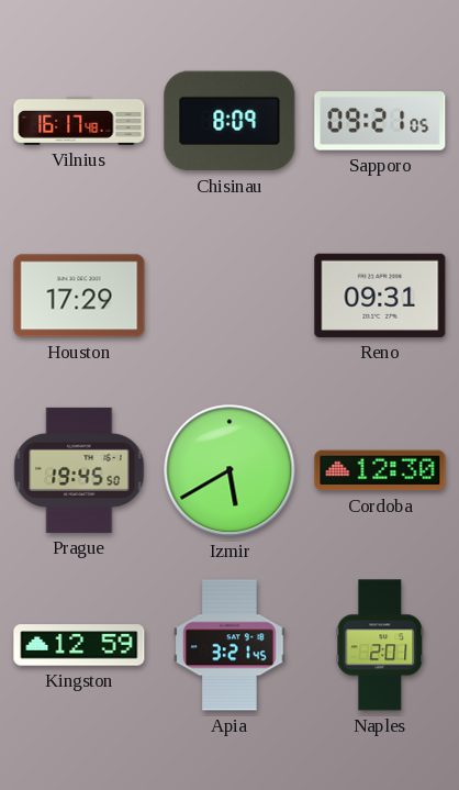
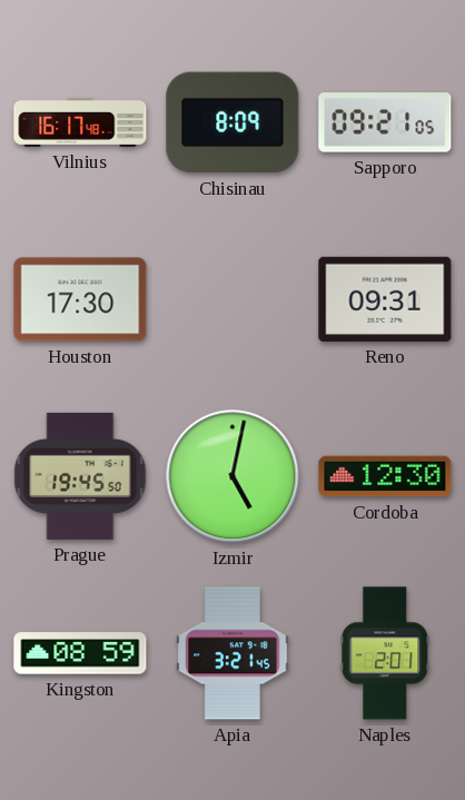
Houston: 17:29 -> 17:30 (80, 299)
Izmir: 5:40 -> 5:02 (233, 476)
Kingston: 12:59 -> 08:59 (80, 653)
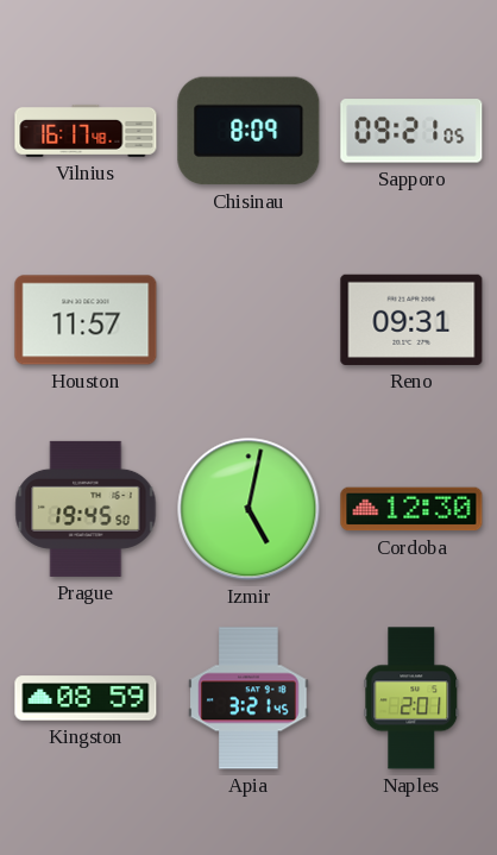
Houston: 17:30 -> 11:57 (86, 320)
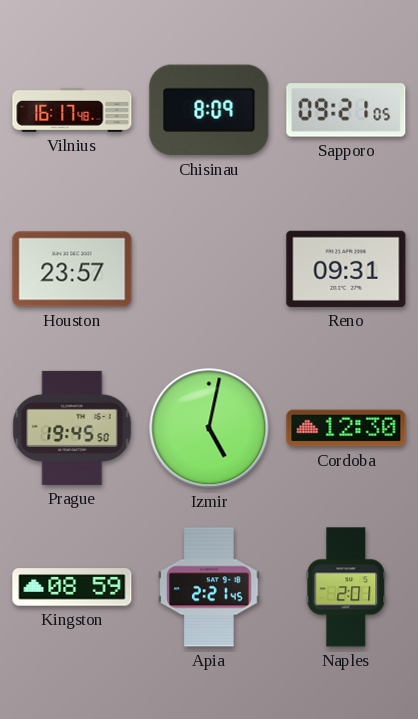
Houston: 11:57 -> 23:57 (72, 269)
Apia: 3:21 -> 2:21 (209, 587)
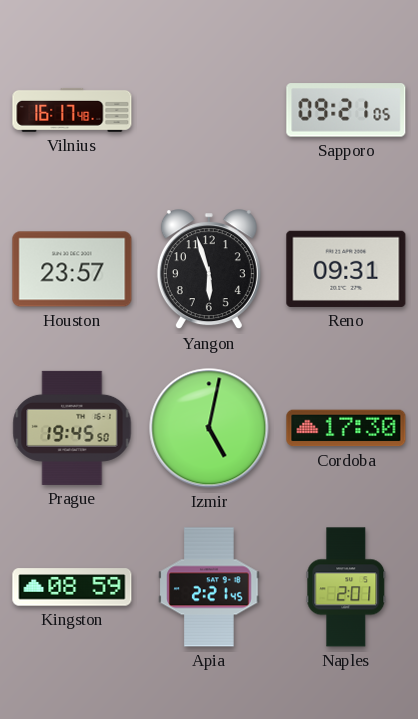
Chisinau: 8:09 -> none (209, 110)
Yangon: none -> 5:57 (209, 270)
Cordoba: 12:30 -> 17:30 (346, 428)
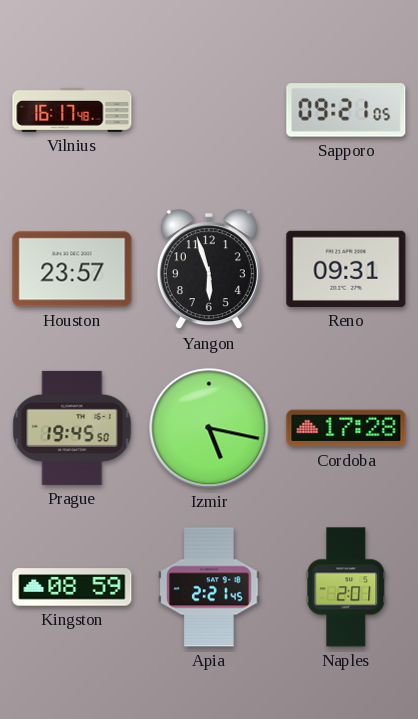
Izmir: 5:02 -> 5:17 (209, 428)
Cordoba: 17:30 -> 17:28 (346, 428)
